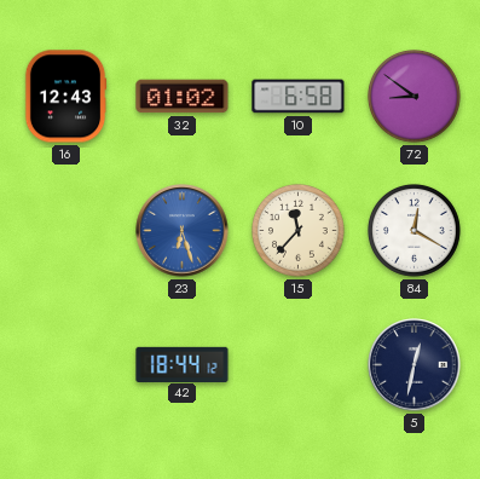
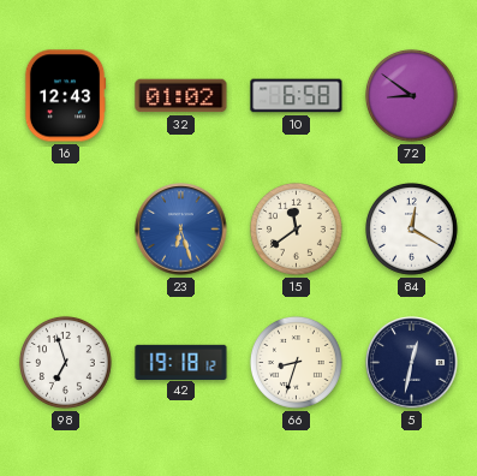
15: 11:37 -> 11:39 (297, 230)
98: none -> 6:57 (66, 363)
42: 18:44 -> 19:18 (181, 362)
66: none -> 8:33 (297, 363)
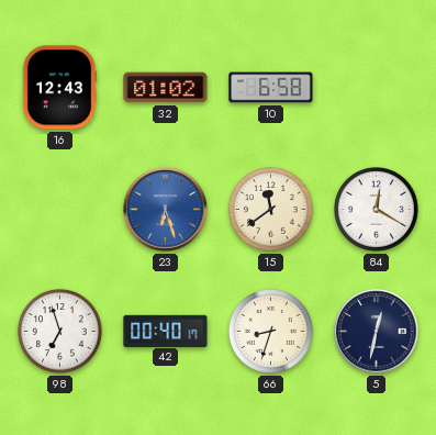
72: 8:51 -> none (412, 96)
42: 19:18 -> 00:40 (166, 331)
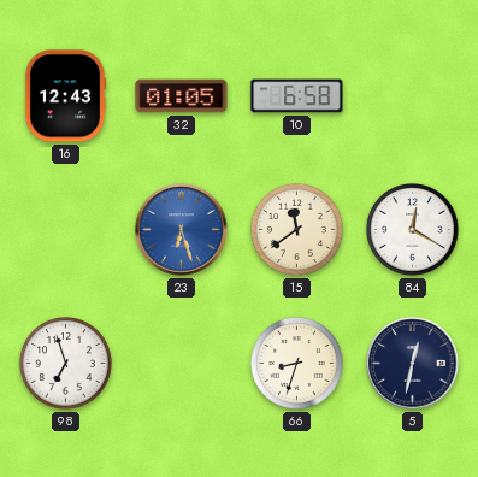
32: 01:02 -> 01:05 (182, 96)
42: 00:40 -> none (166, 331)
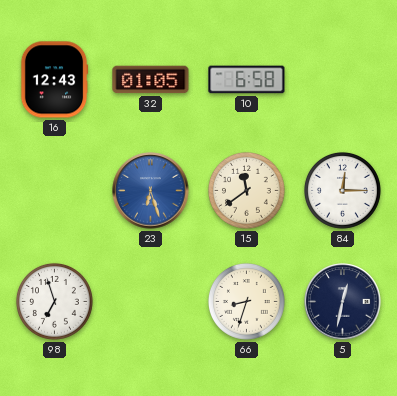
84: 12:20 -> 12:15 (343, 191)
